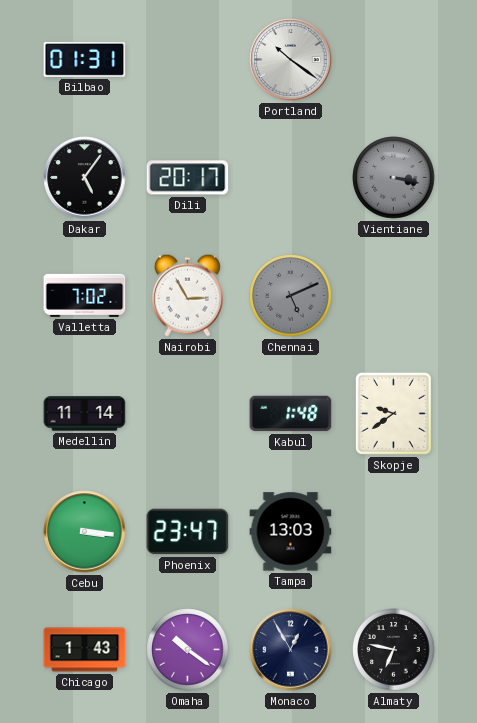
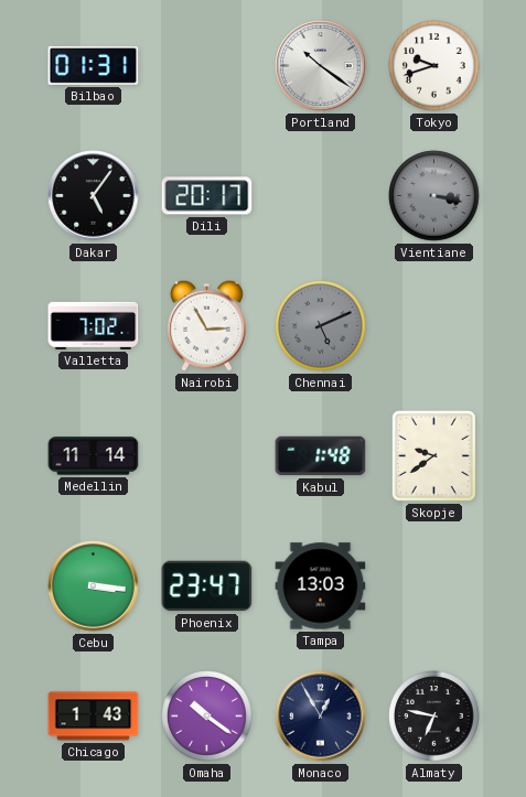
Tokyo: none -> 9:42 (434, 66)
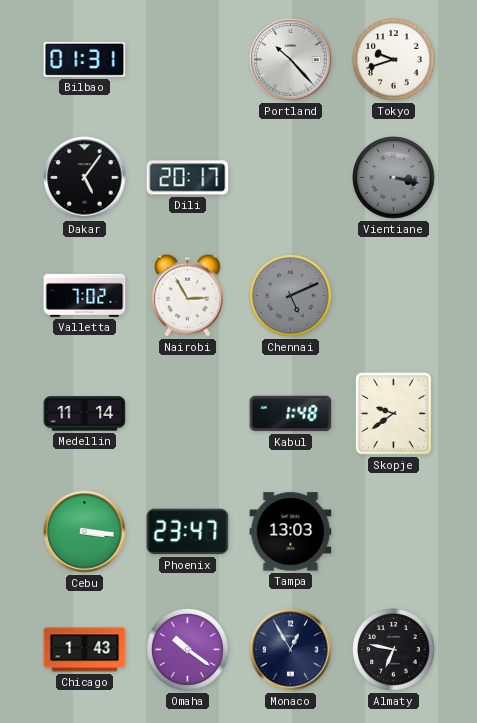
Portland: 10:21 -> 10:23 (291, 60)
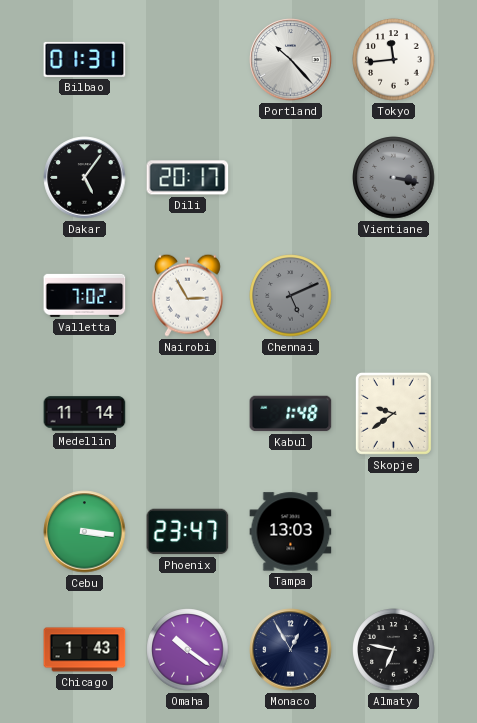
Tokyo: 9:42 -> 11:44 (394, 60)
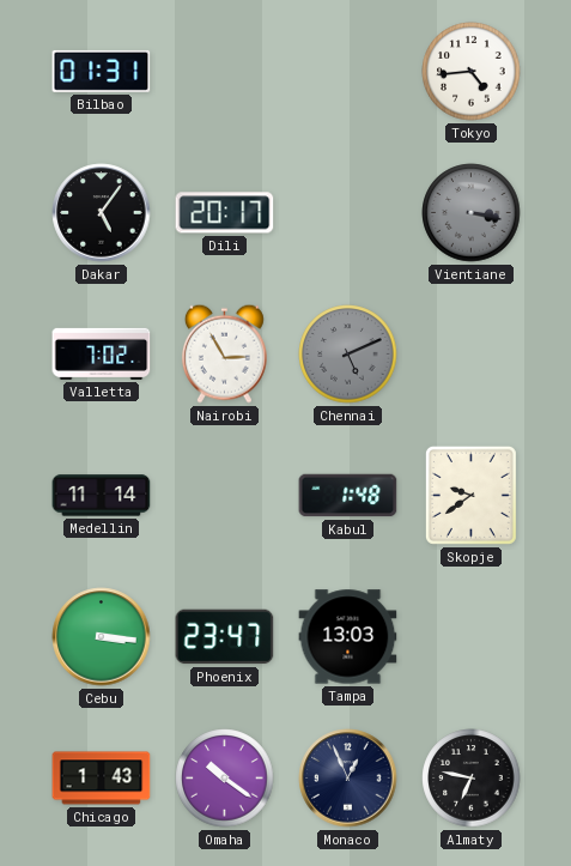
Portland: 10:23 -> none (291, 60)
Tokyo: 11:44 -> 4:44 (472, 72)
Monaco: 12:55 -> 12:56 (348, 779)
